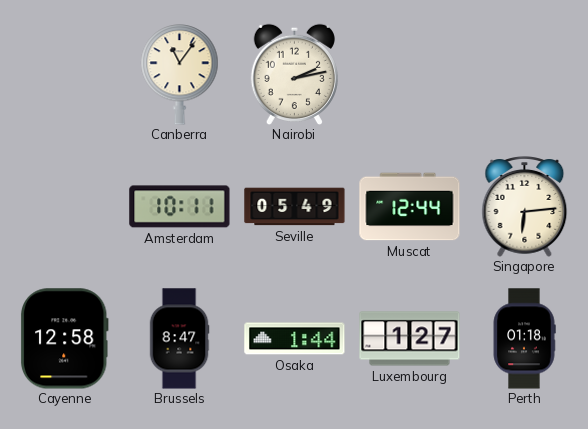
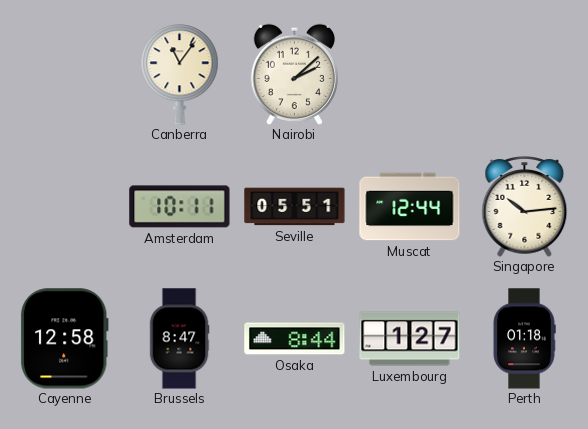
Nairobi: 2:13 -> 2:08 (294, 74)
Seville: 05:49 -> 05:51 (295, 207)
Singapore: 6:14 -> 10:14 (525, 207)
Osaka: 1:44 -> 8:44 (295, 339)
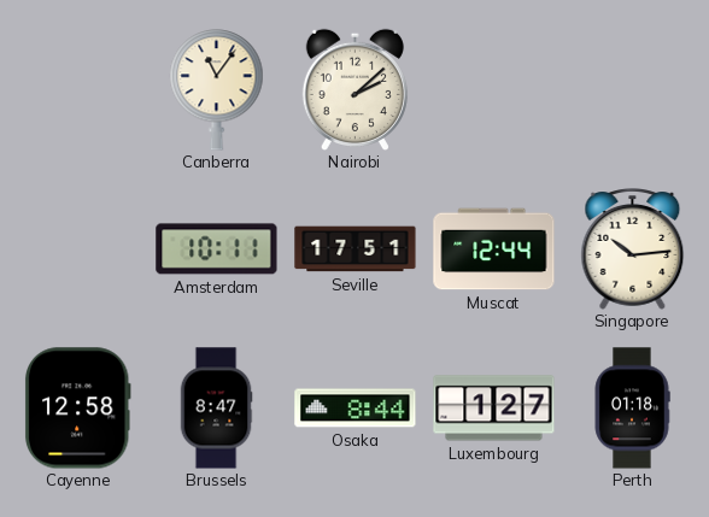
Seville: 05:51 -> 17:51 (356, 249)
